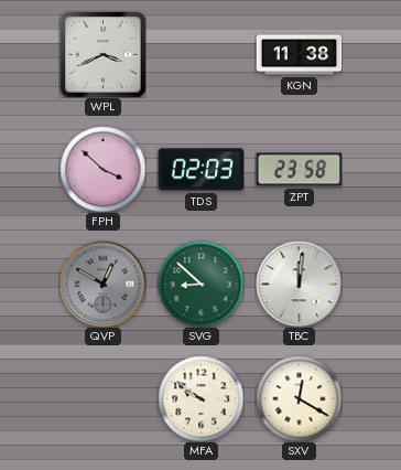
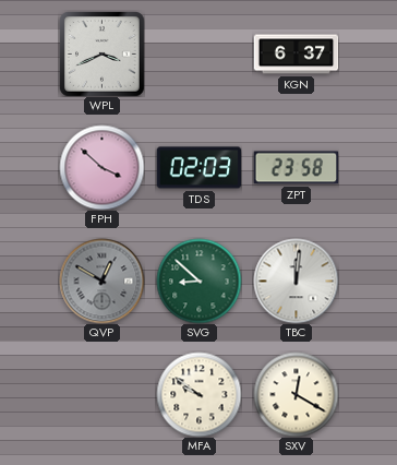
KGN: 11:38 -> 6:37 (296, 55)
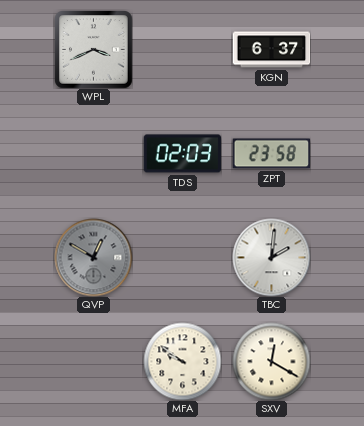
FPH: 3:52 -> none (101, 167)
SVG: 8:52 -> none (198, 281)
TBC: 12:01 -> 2:01 (271, 257)
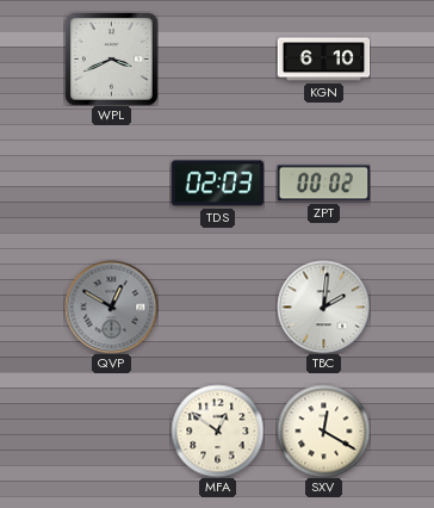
KGN: 6:37 -> 6:10 (323, 60)
ZPT: 23:58 -> 00:02 (323, 184)
MFA: 9:51 -> 12:51 (217, 430)
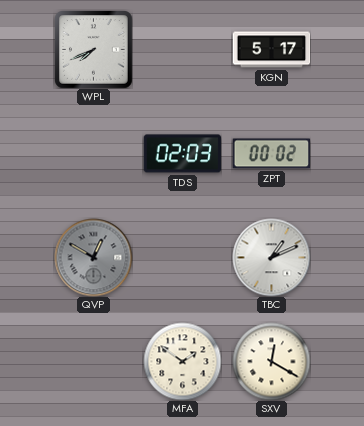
WPL: 3:41 -> 7:41 (94, 50)
KGN: 6:10 -> 5:17 (271, 50)
TBC: 2:01 -> 1:11 (271, 257)
MFA: 12:51 -> 1:51 (182, 361)
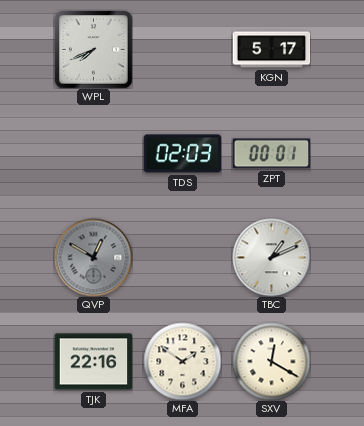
ZPT: 00:02 -> 00:01 (271, 154)
TJK: none -> 22:16 (93, 362)
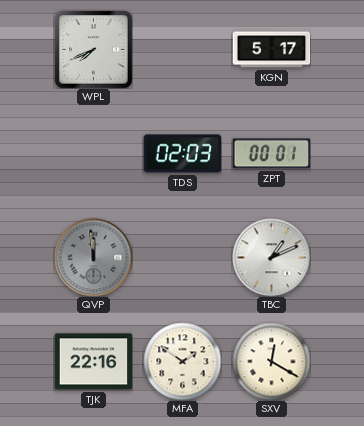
QVP: 12:50 -> 11:59 (93, 257)
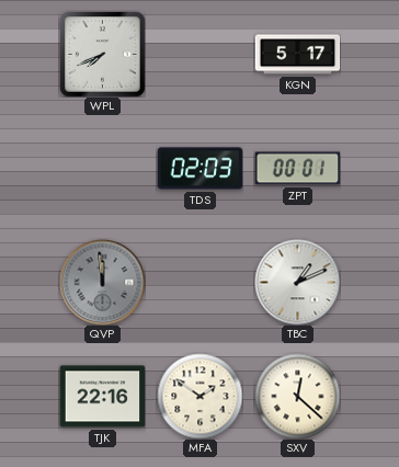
SXV: 12:20 -> 12:22 (297, 396)
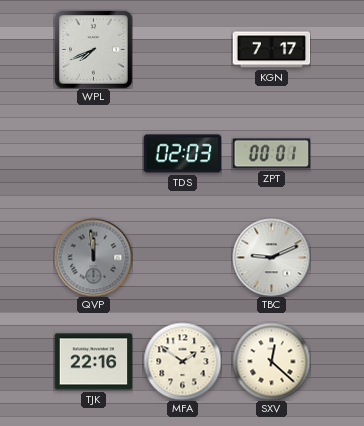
KGN: 5:17 -> 7:17 (271, 50)
TBC: 1:11 -> 9:11 (271, 257)
